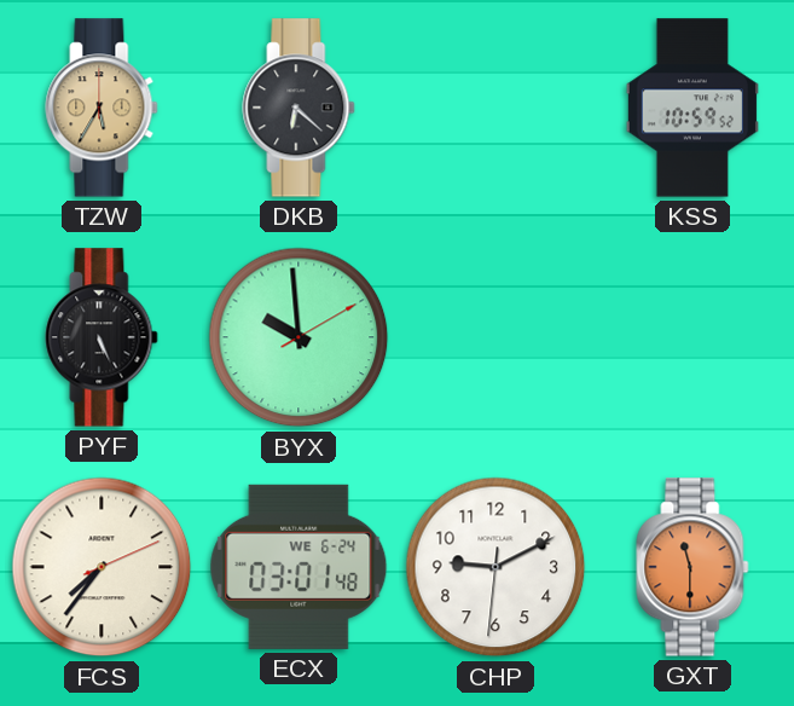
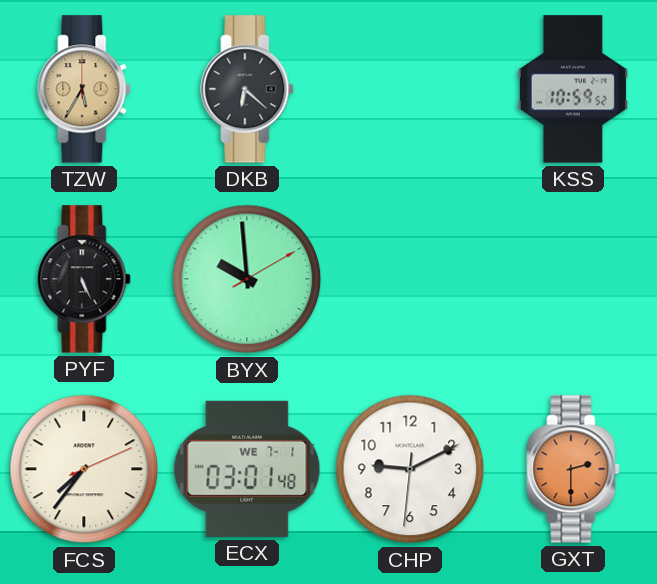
ECX date: WE 6-24 -> WE 7-1 (247, 469)
GXT: 11:30 -> 2:30 (573, 469)
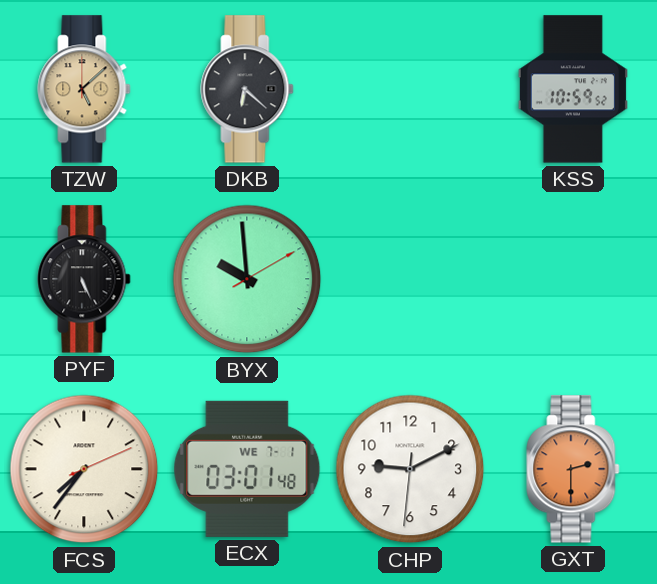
TZW: 5:35 -> 5:08 (84, 89)
